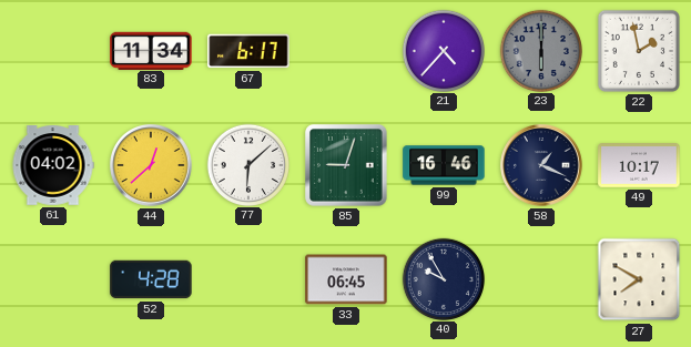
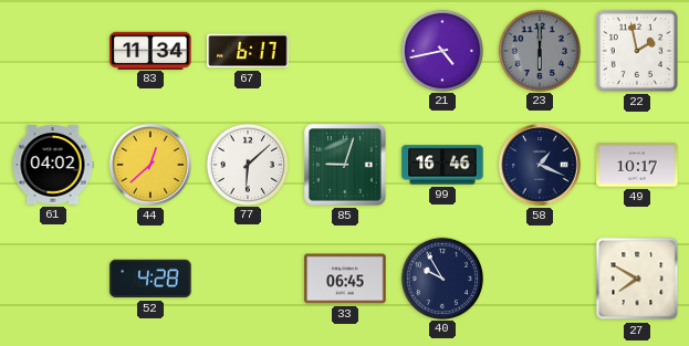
21: 4:37 -> 4:43 (441, 50)
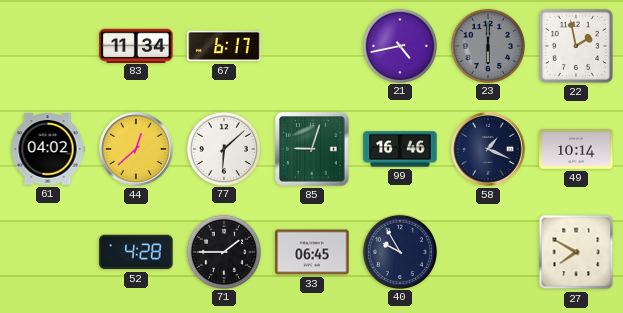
49: 10:17 -> 10:14 (576, 149)
71: none -> 1:45 (223, 251)
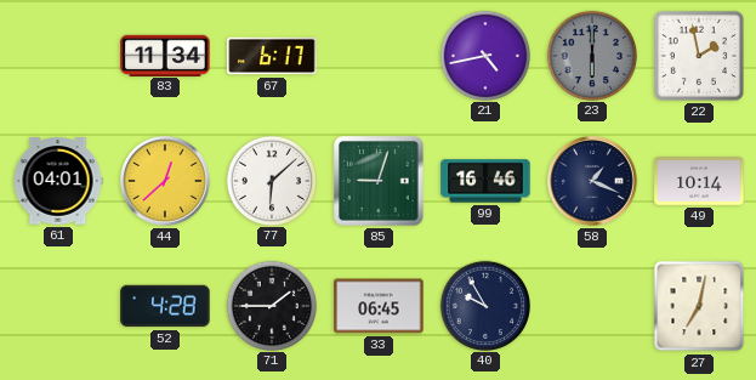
61: 04:02 -> 04:01 (58, 181)
27: 7:50 -> 7:02 (699, 306)
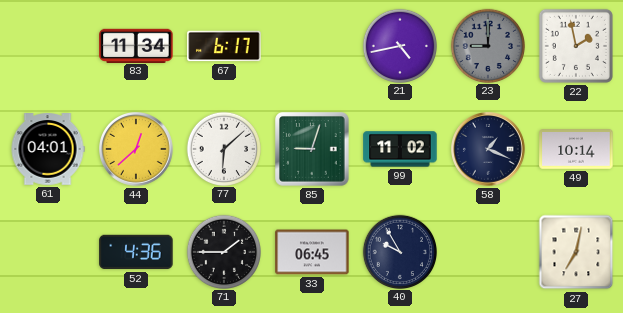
23: 6:00 -> 9:00 (487, 45)
99: 16:46 -> 11:02 (400, 149)
52: 4:28 -> 4:36 (136, 252)
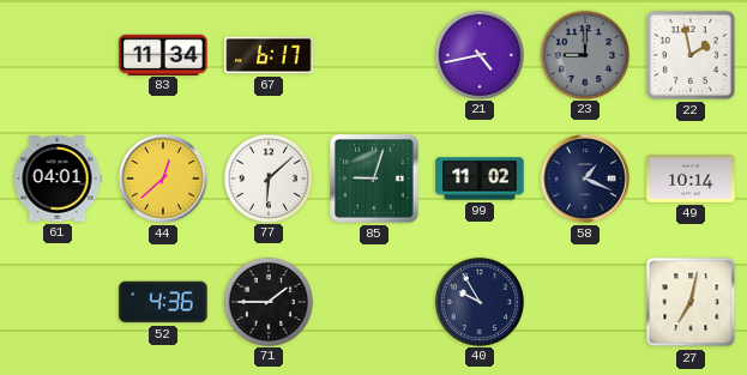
33: 06:45 -> none (312, 252)
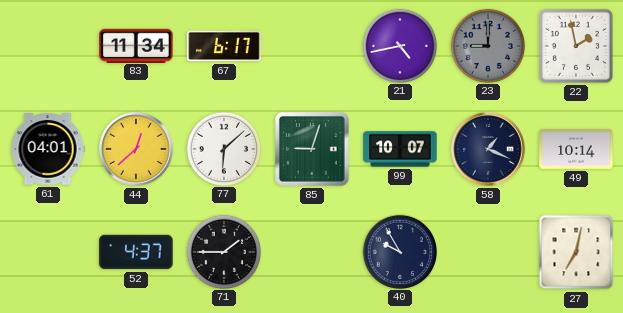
99: 11:02 -> 10:07 (400, 149)
52: 4:36 -> 4:37 (136, 252)
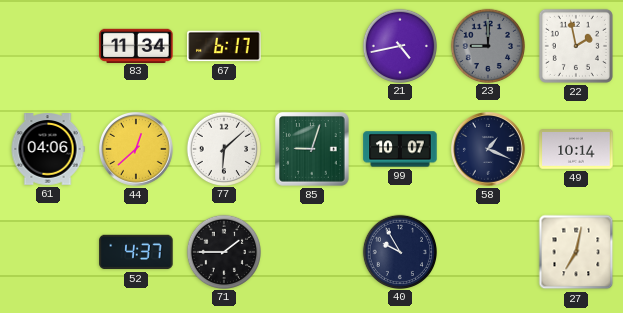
61: 04:01 -> 04:06 (48, 149)
